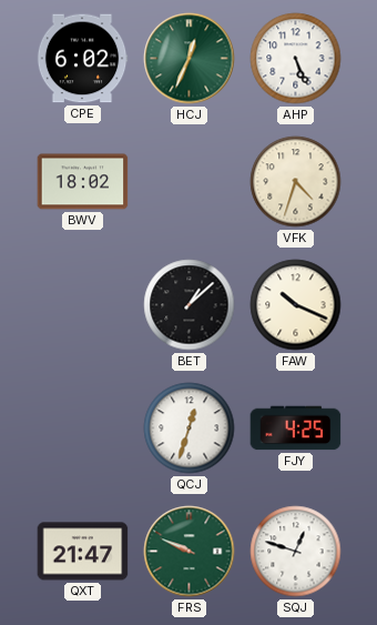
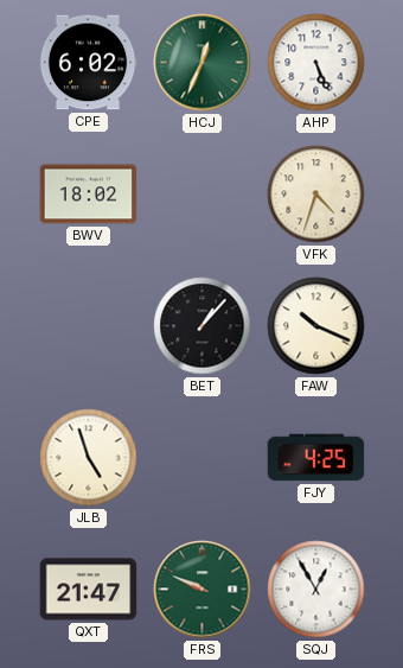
BET: 1:08 -> 1:07 (203, 326)
JLB: none -> 4:57 (89, 458)
QCJ: 12:33 -> none (190, 429)
SQJ: 12:48 -> 12:55 (316, 590)
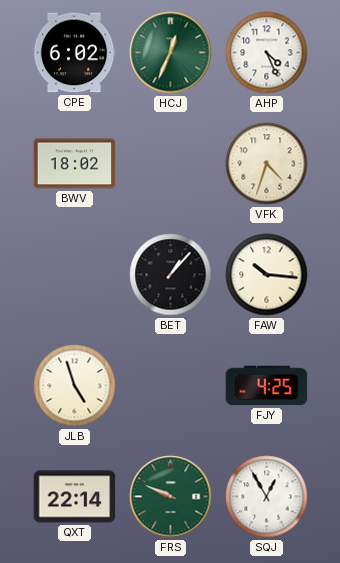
AHP: 5:26 -> 4:26 (267, 53)
FAW: 10:19 -> 10:16 (267, 275)
QXT: 21:47 -> 22:14 (75, 497)
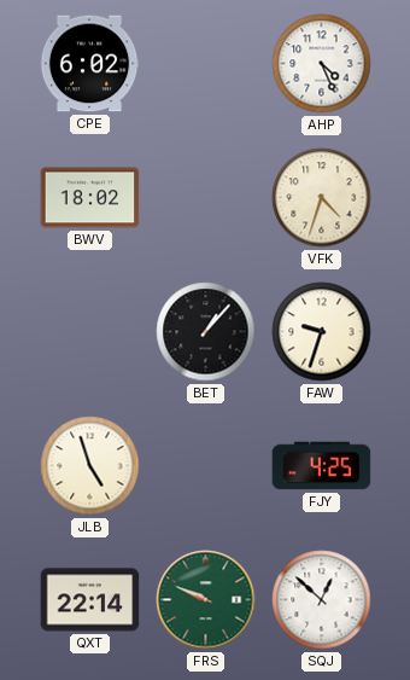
HCJ: 12:34 -> none (171, 53)
FAW: 10:16 -> 9:33 (322, 332)
SQJ: 12:55 -> 12:52 (322, 600)
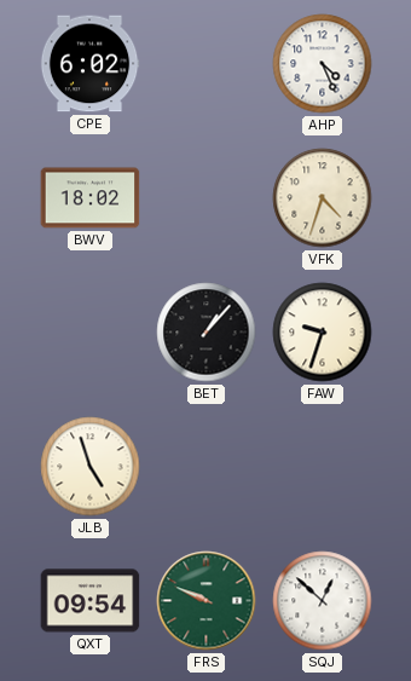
FJY: 4:25 -> none (322, 466)
QXT: 22:14 -> 09:54 (91, 601)
